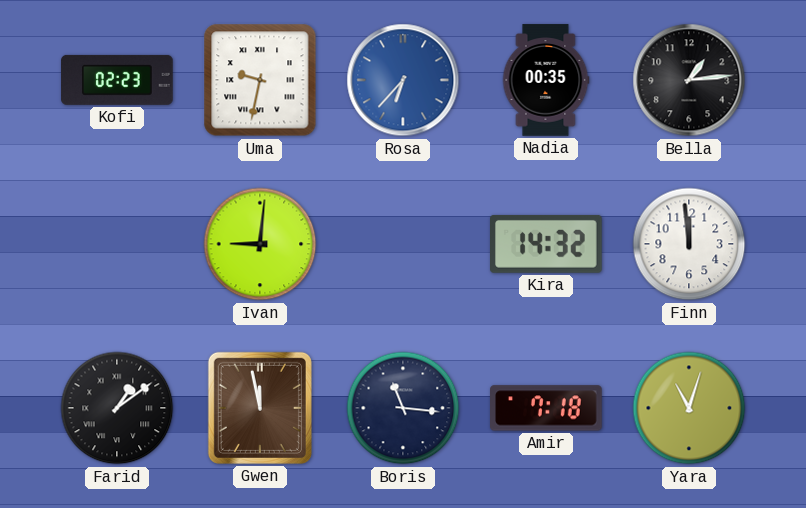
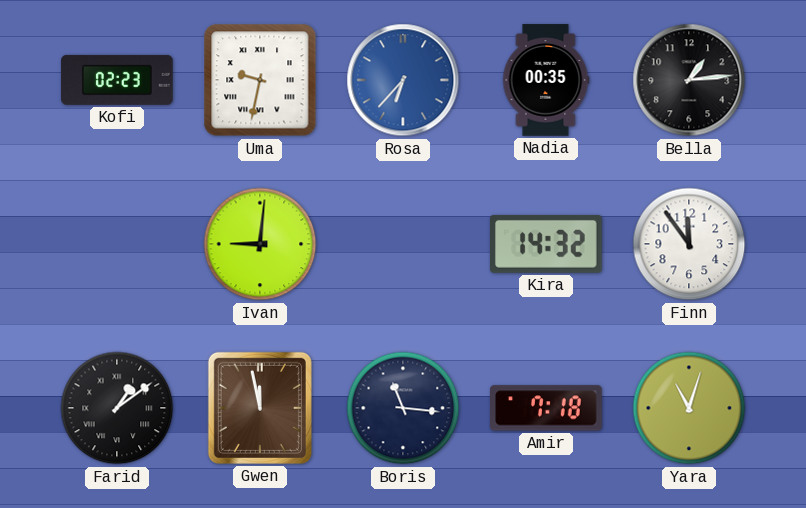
Finn: 11:59 -> 11:54 (689, 244)
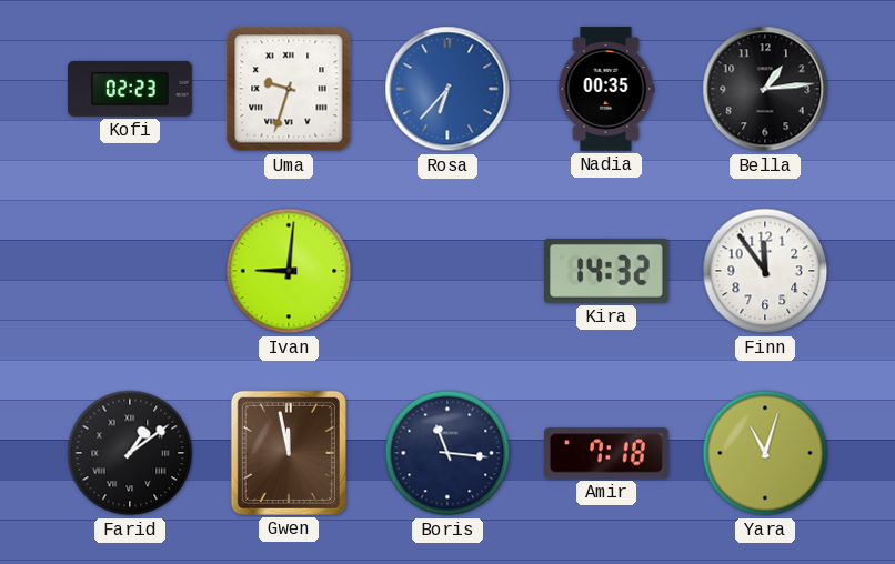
Uma: 9:32 -> 9:33 (289, 89)
